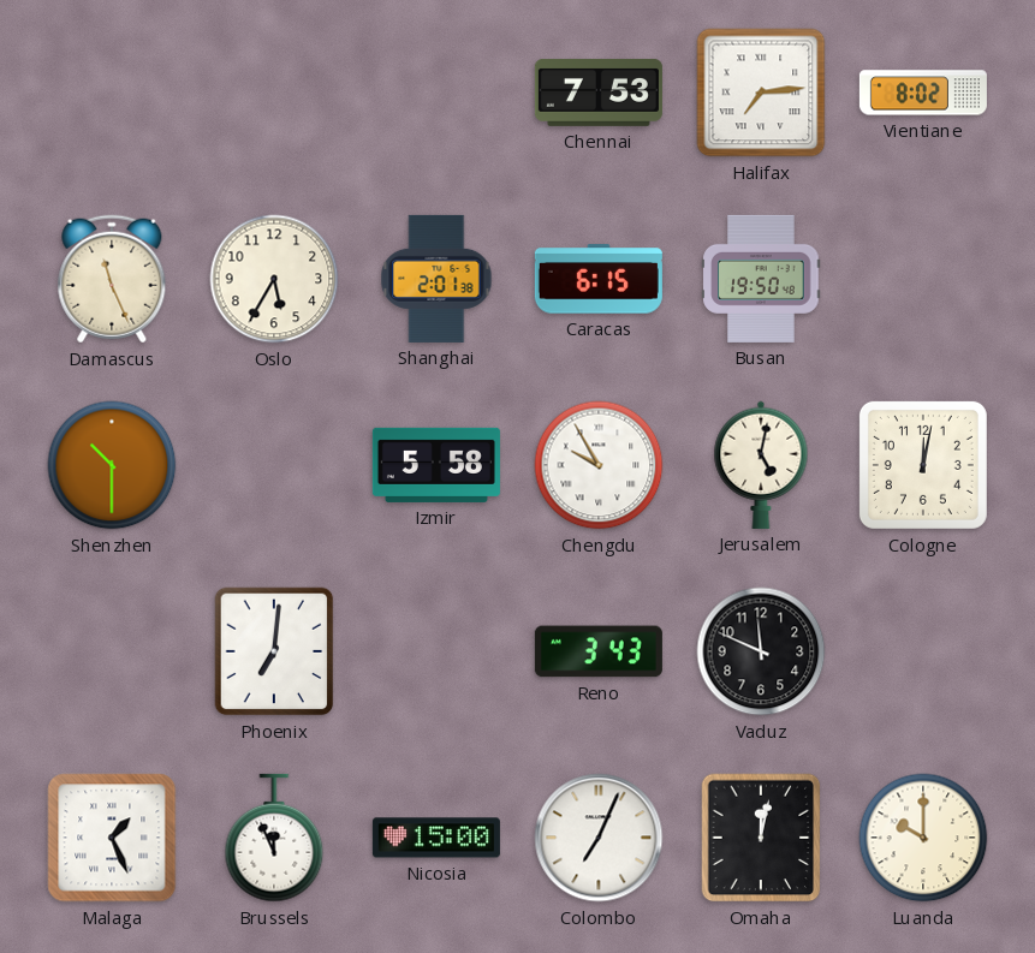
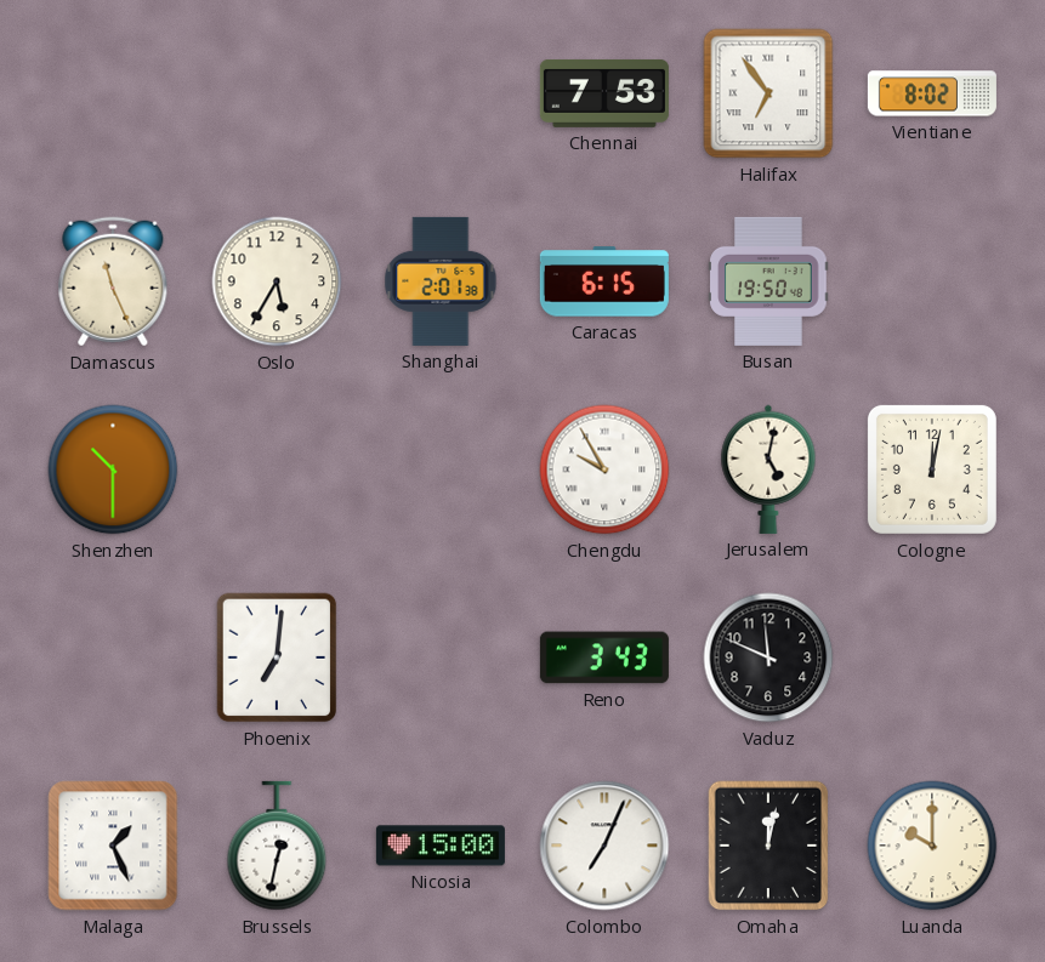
Halifax: 7:14 -> 6:54 (768, 93)
Izmir: 5:58 -> none (436, 465)
Brussels: 11:56 -> 12:32 (277, 846)
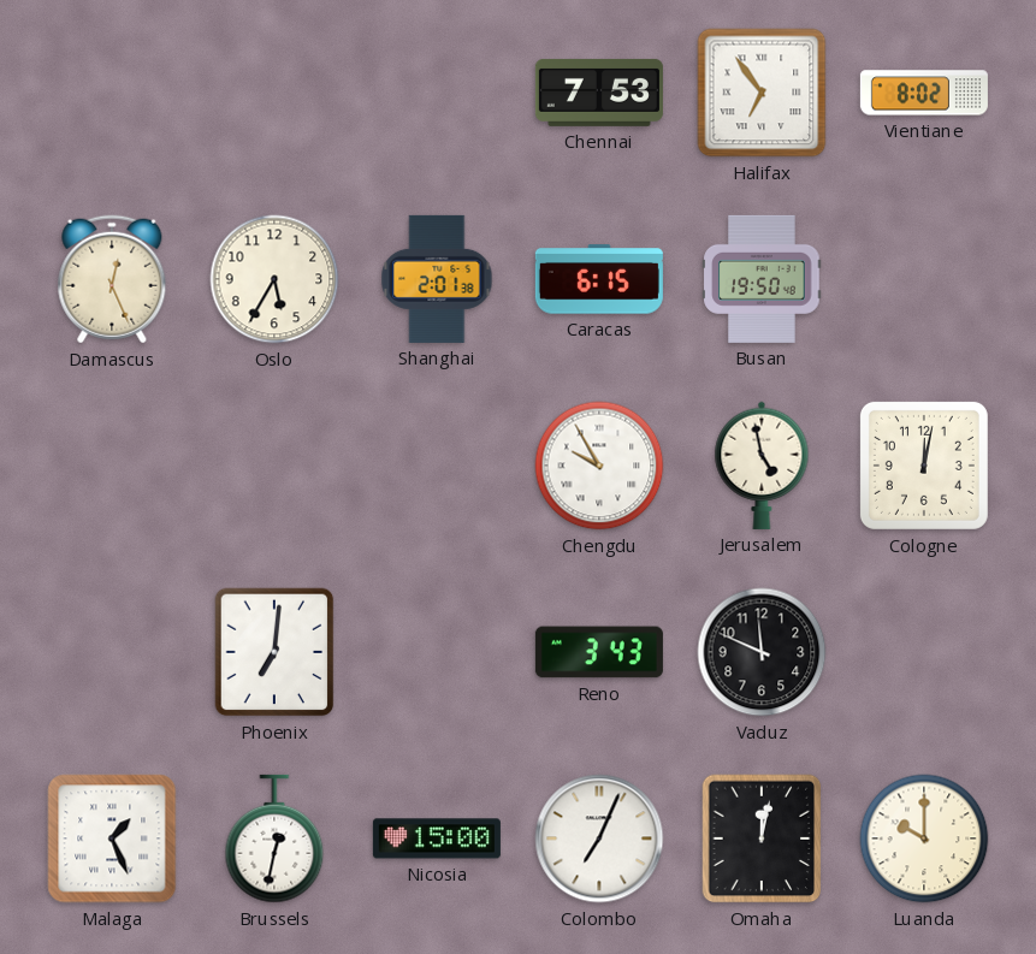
Damascus: 11:26 -> 12:26 (112, 279)
Shenzhen: 10:30 -> none (113, 469)
Jerusalem: 5:02 -> 4:58 (762, 466)
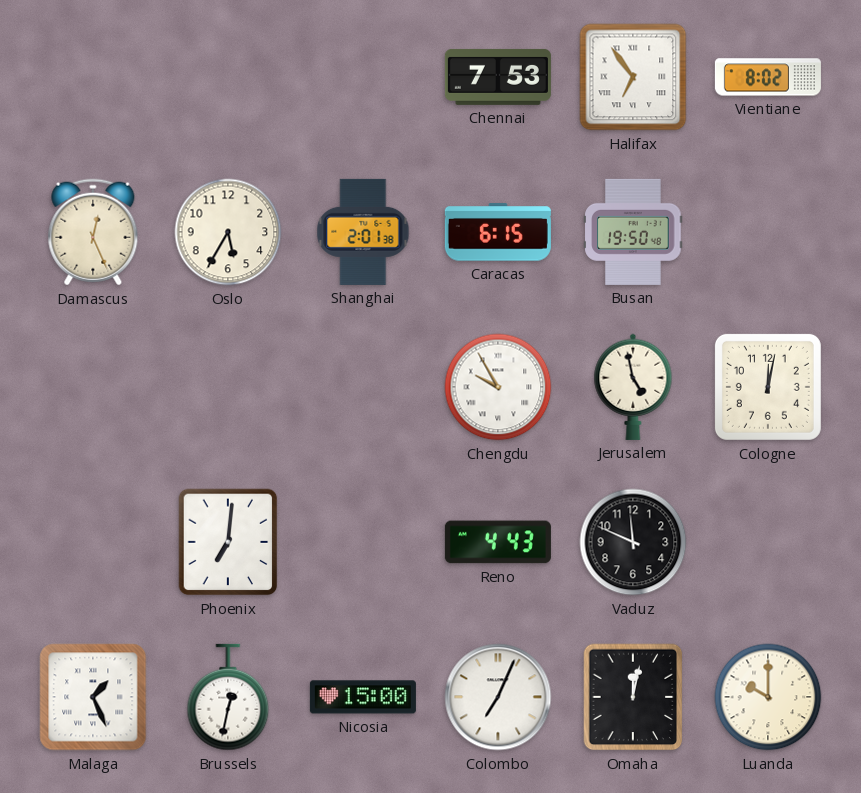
Reno: 3:43 -> 4:43 (498, 542)
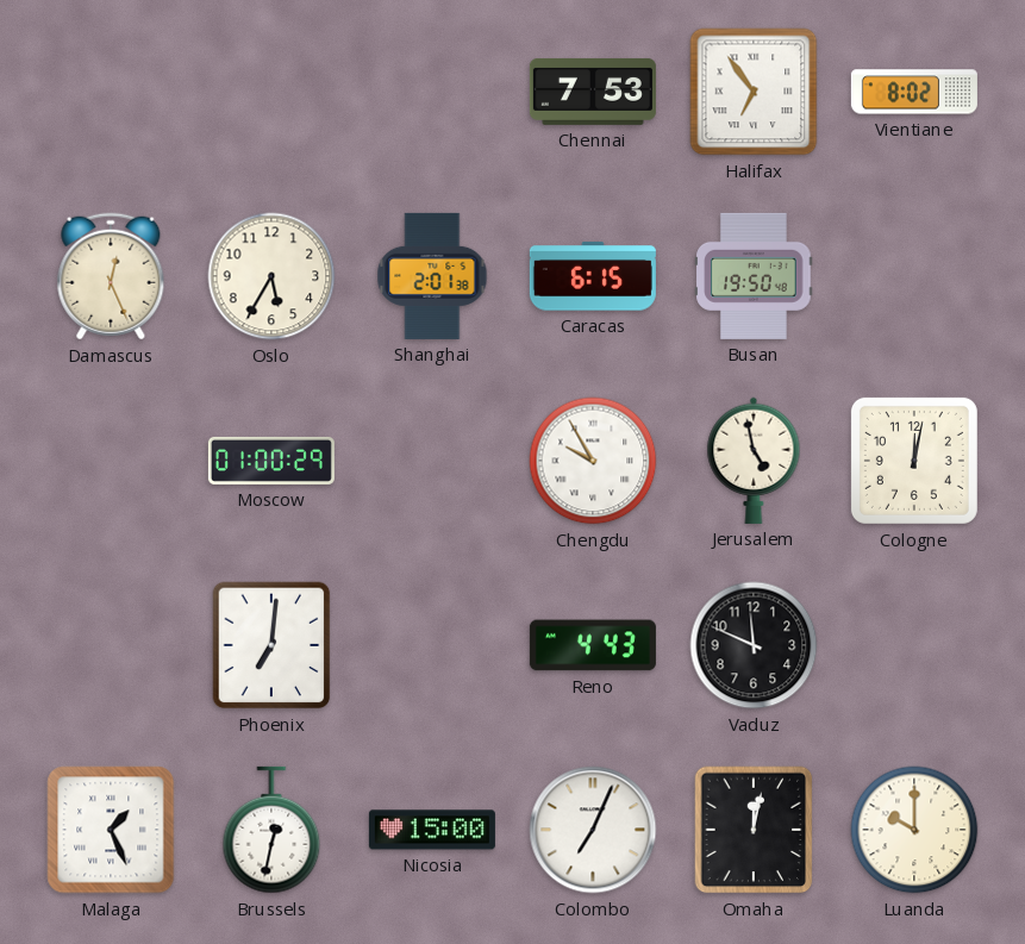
Moscow: none -> 01:00 (271, 461)
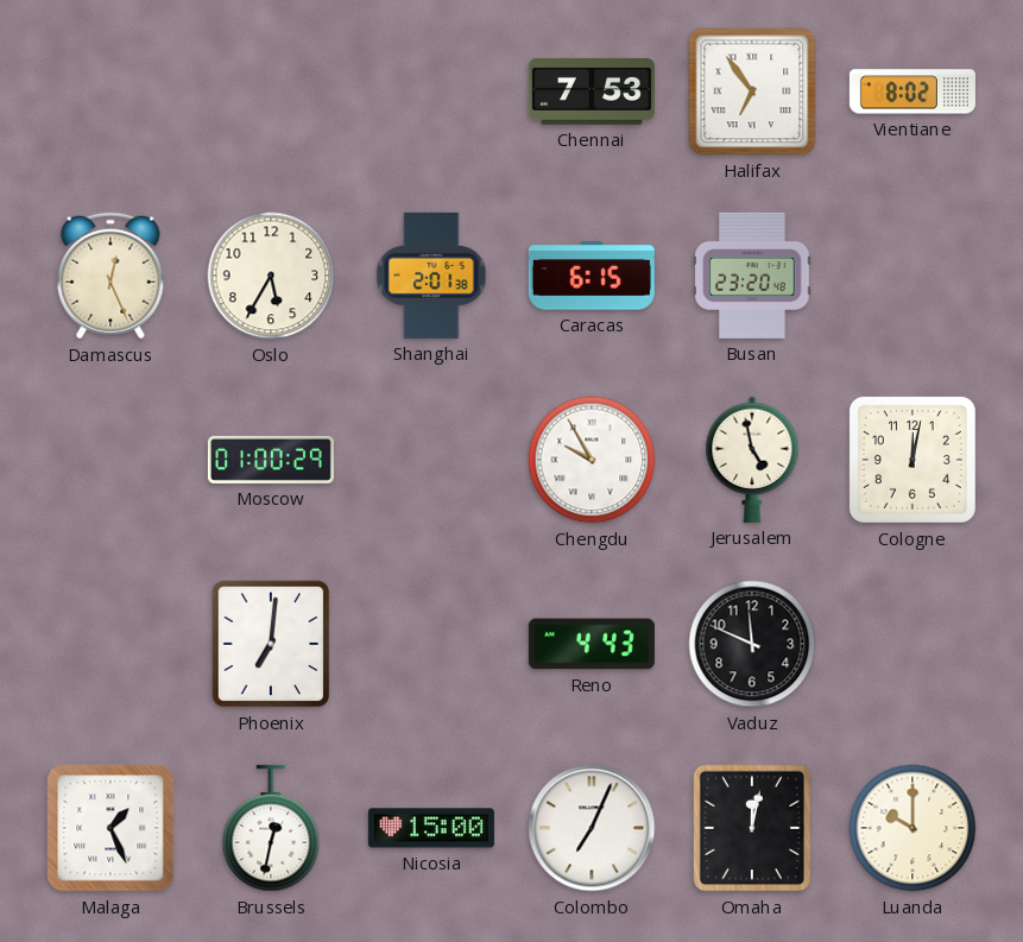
Busan: 19:50 -> 23:20 (752, 276)
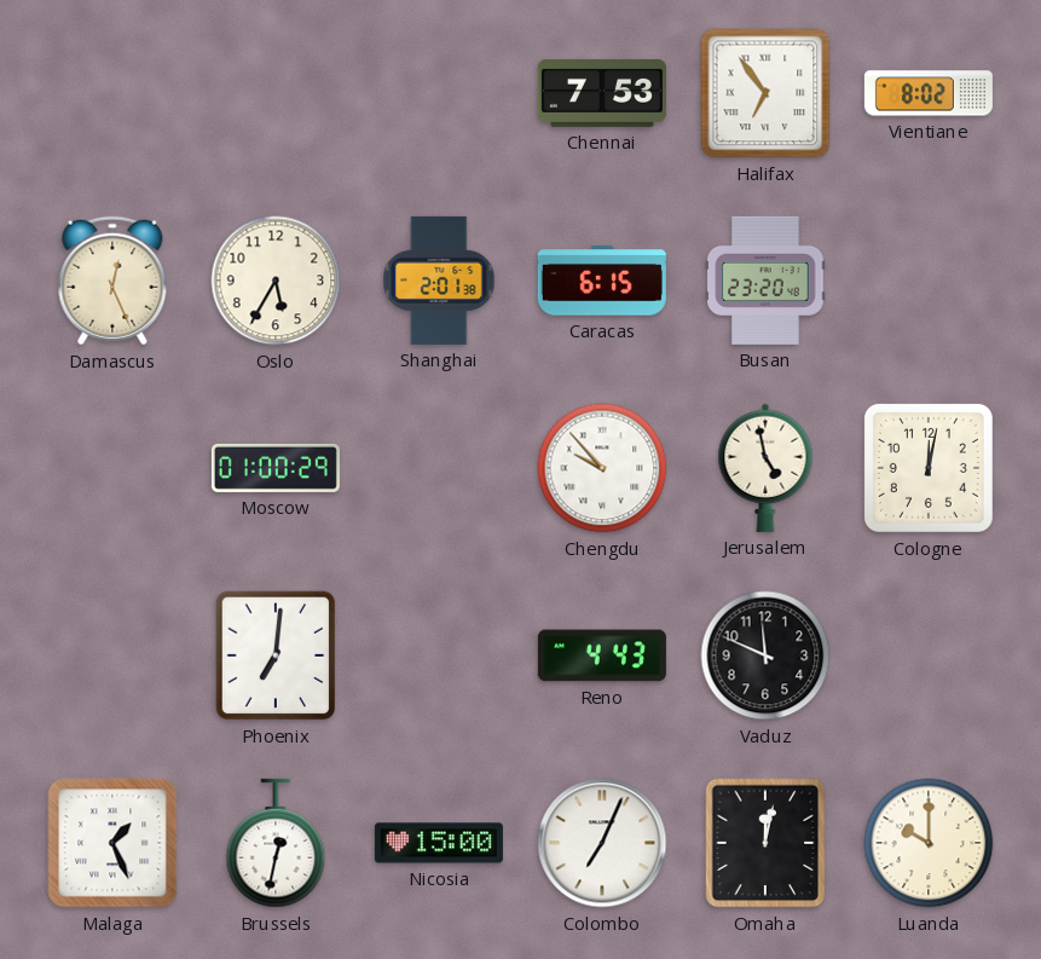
Chengdu: 9:55 -> 9:53 (602, 468)
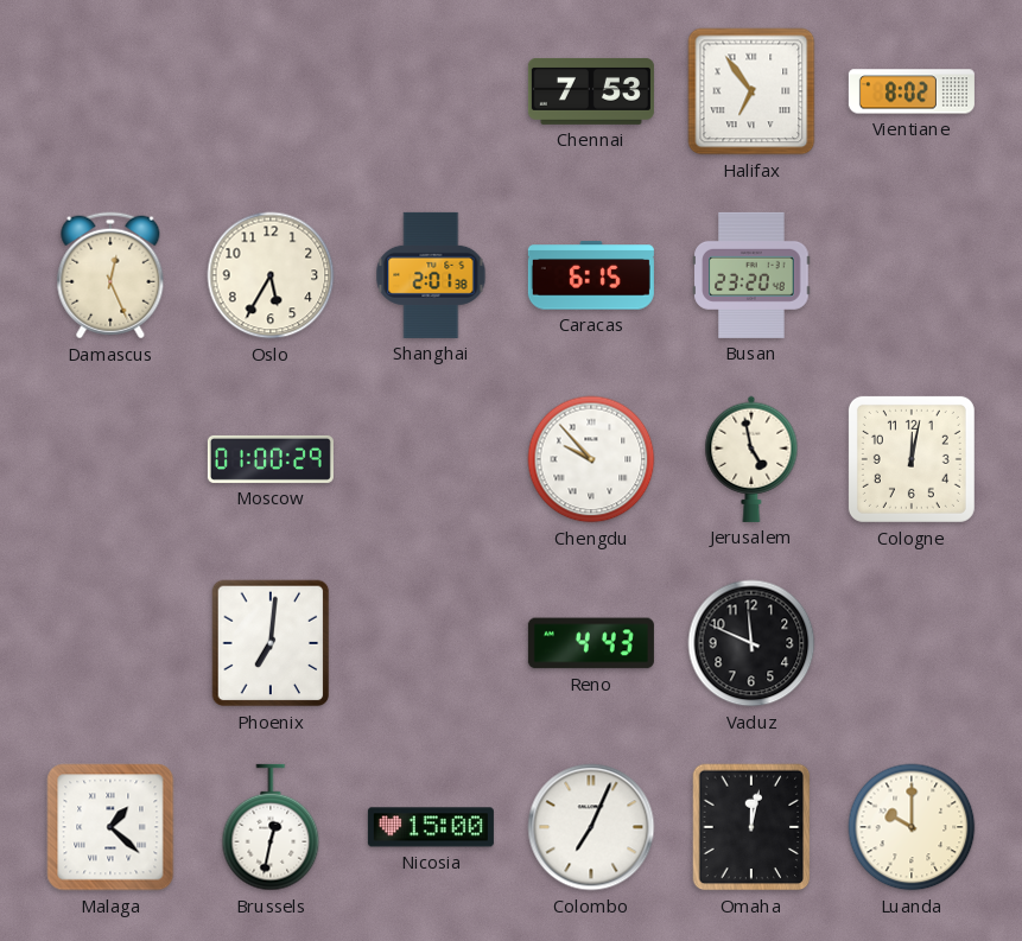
Malaga: 1:26 -> 1:22 (110, 827)
